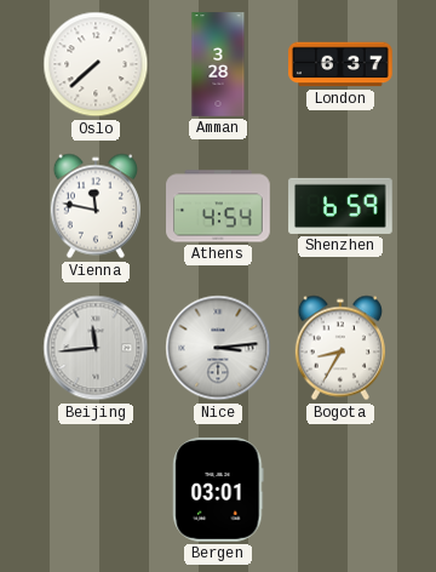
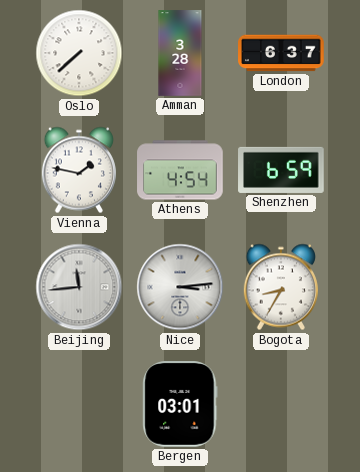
Vienna: 11:47 -> 1:47 (79, 170)
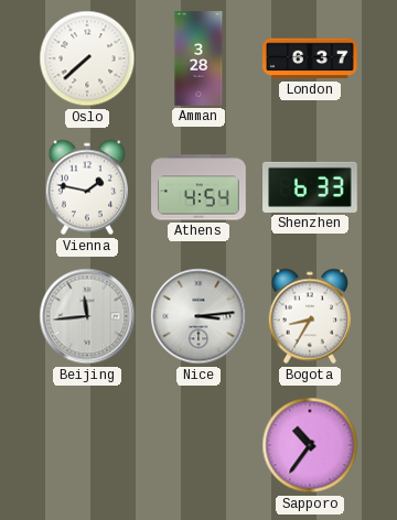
Shenzhen: 6:59 -> 6:33 (310, 187)
Bergen: 03:01 -> none (180, 404)
Sapporo: none -> 10:36 (310, 445)
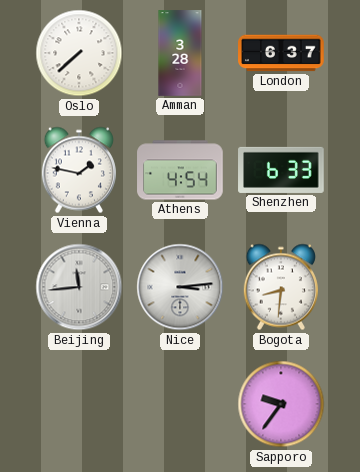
Bogota: 8:35 -> 8:31 (281, 287)
Sapporo: 10:36 -> 9:36 (281, 404)
